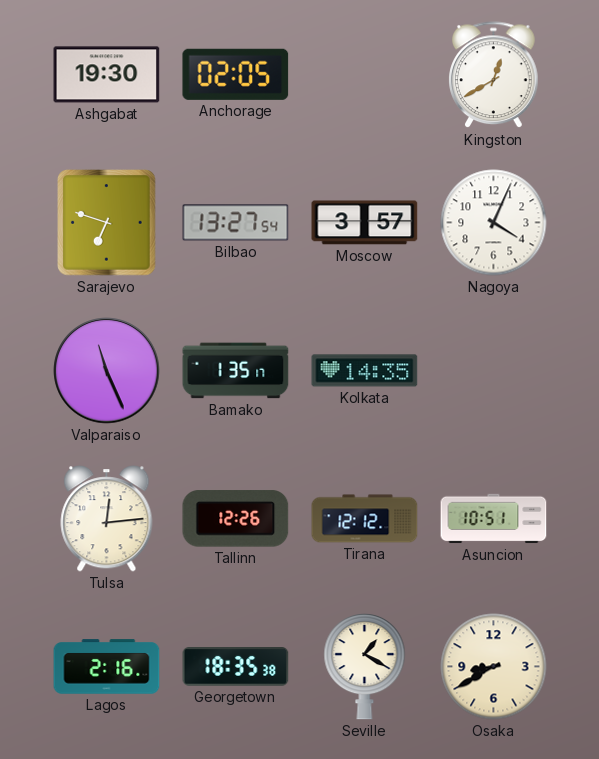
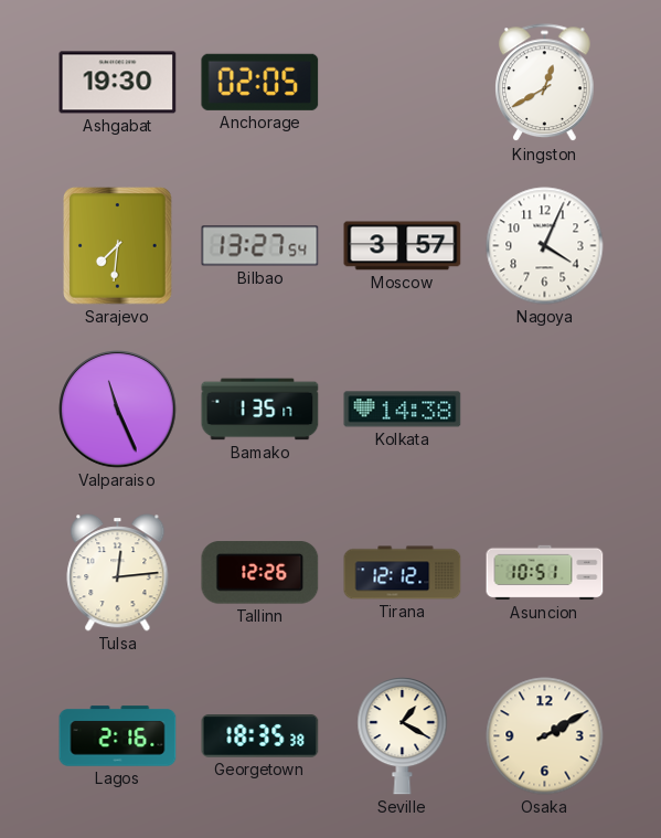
Sarajevo: 6:48 -> 7:31 (118, 246)
Kolkata: 14:35 -> 14:38 (403, 410)
Osaka: 8:40 -> 2:10 (545, 736)
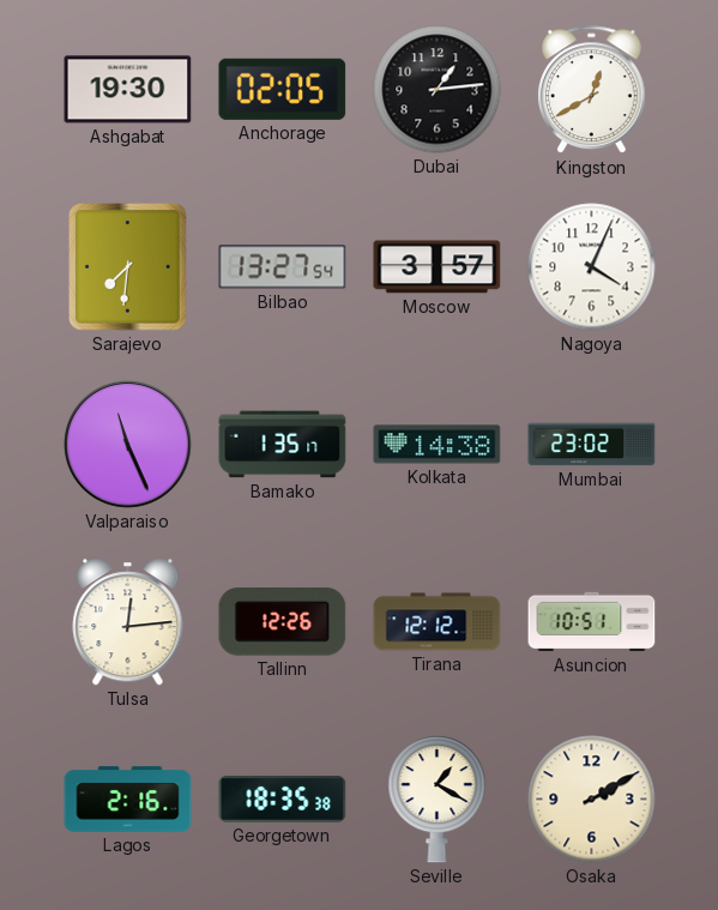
Dubai: none -> 1:14 (438, 90)
Mumbai: none -> 23:02 (592, 445)
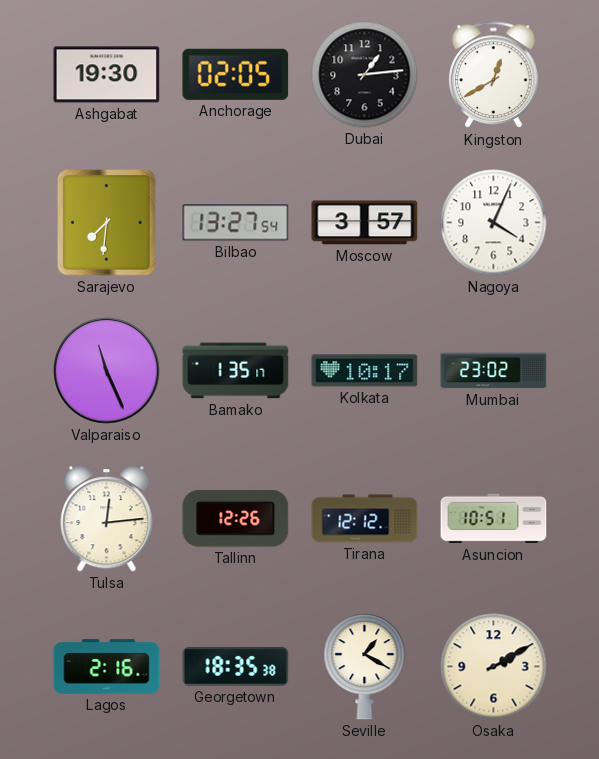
Kolkata: 14:38 -> 10:17 (365, 371)
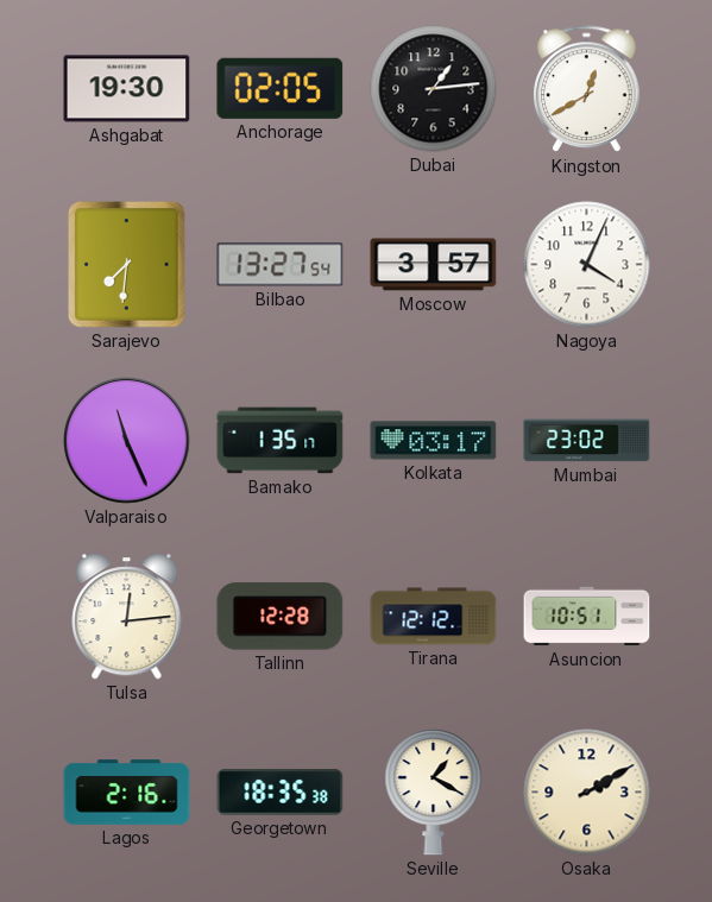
Kolkata: 10:17 -> 03:17 (434, 441)
Tallinn: 12:26 -> 12:28 (281, 617)
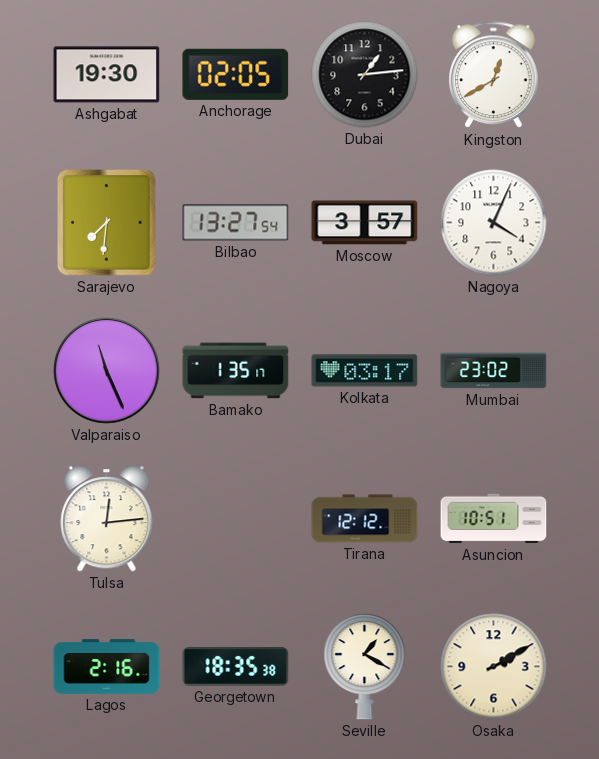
Tallinn: 12:28 -> none (281, 617)
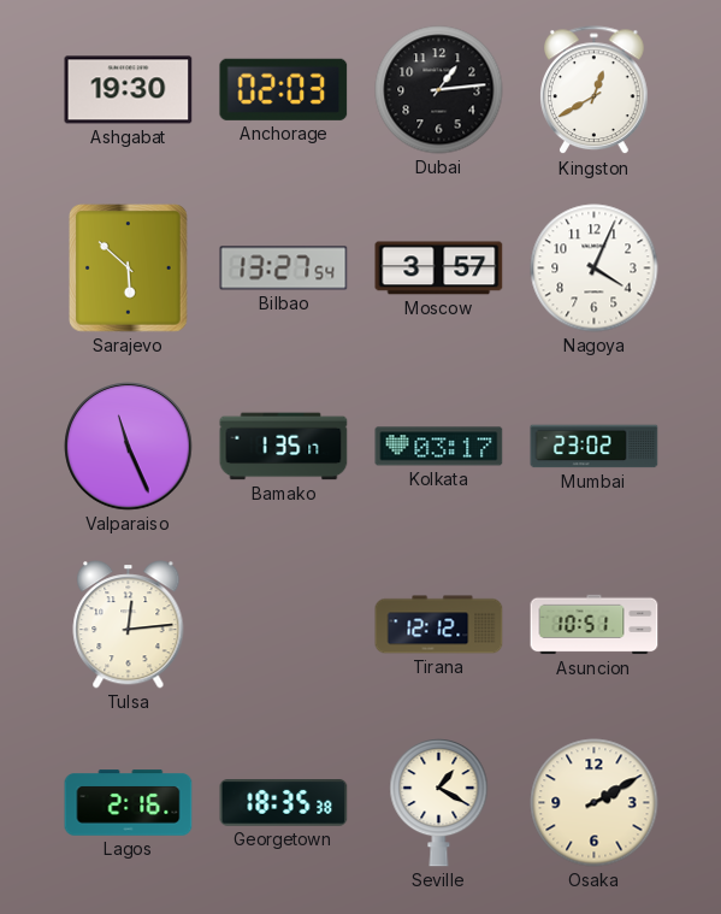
Anchorage: 02:05 -> 02:03 (284, 89)
Sarajevo: 7:31 -> 5:52 (129, 269)
